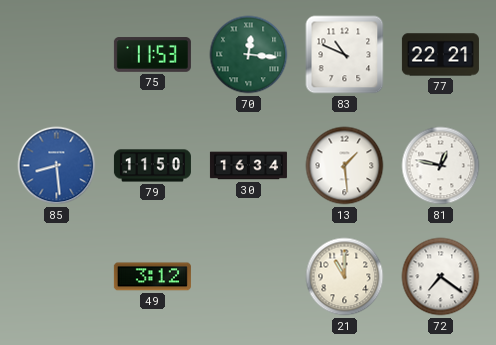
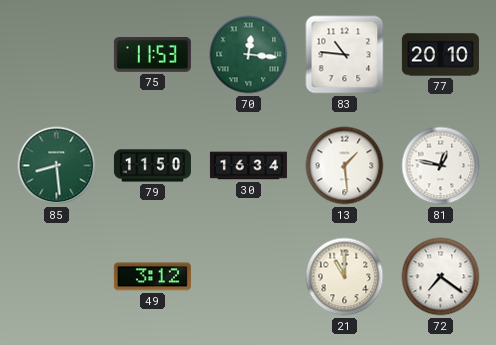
83: 10:49 -> 10:46 (345, 55)
77: 22:21 -> 20:10 (440, 55)
85 dial: blue -> green (57, 166)
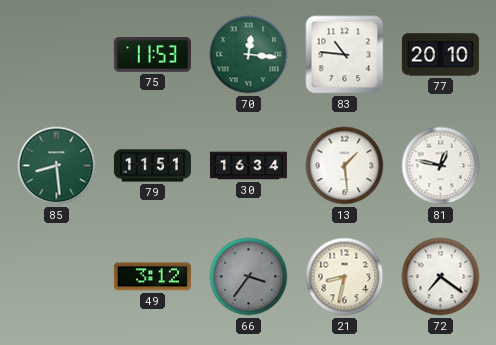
79: 11:50 -> 11:51 (152, 166)
66: none -> 3:36 (249, 277)
21: 11:00 -> 8:32 (345, 277)
